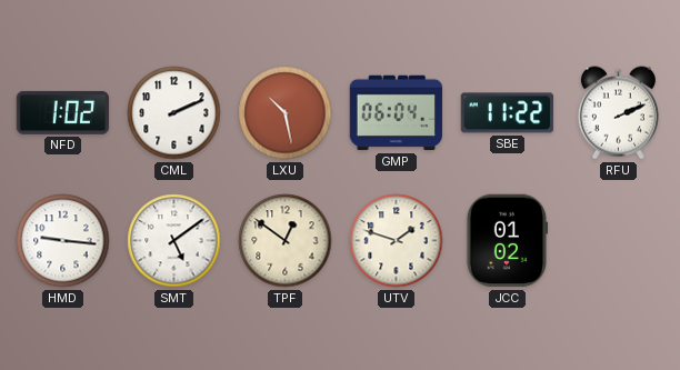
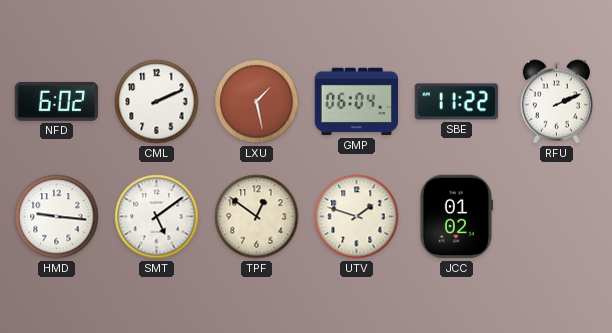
NFD: 1:02 -> 6:02 (57, 101)
LXU: 10:28 -> 1:28 (257, 102)
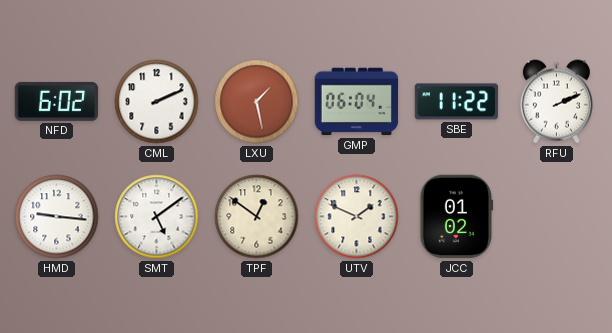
UTV: 1:48 -> 1:49 (357, 217)
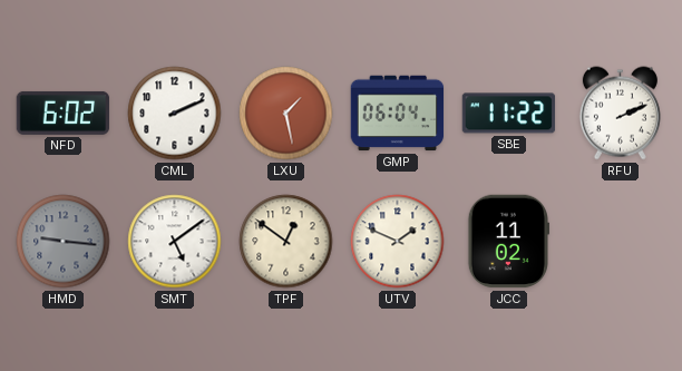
HMD dial: white -> grey (64, 242)
JCC: 01:02 -> 11:02 (508, 242)
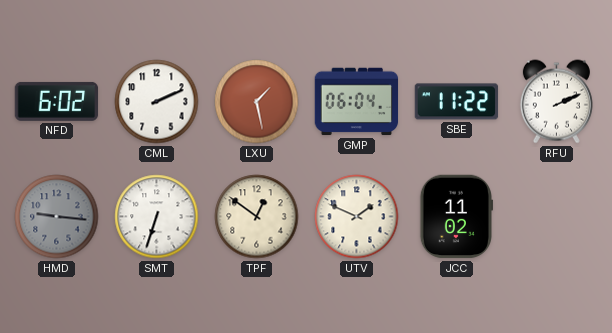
SMT: 5:09 -> 6:33 (157, 217)
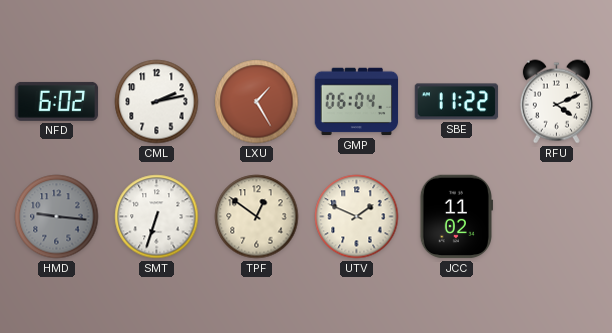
CML: 2:11 -> 2:13 (157, 102)
LXU: 1:28 -> 1:25 (257, 102)
RFU: 2:11 -> 4:11 (556, 102)
